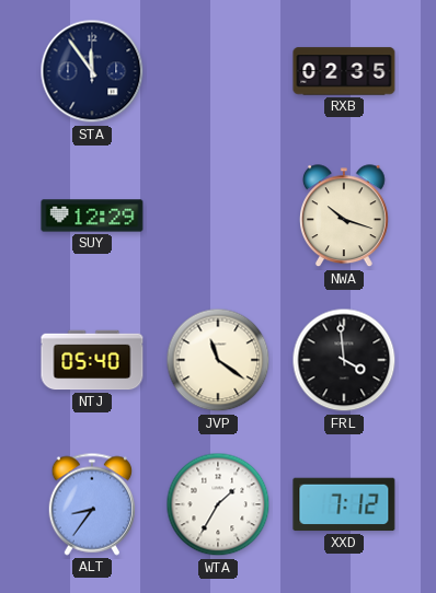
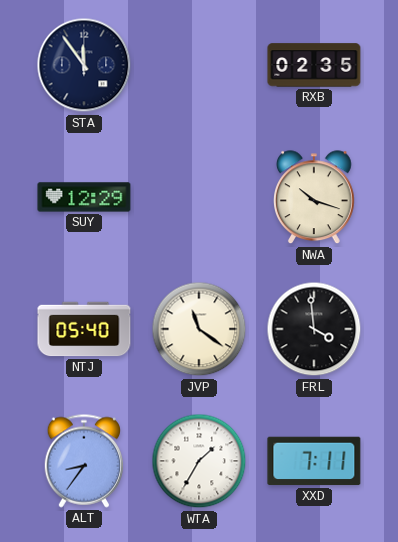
XXD: 7:12 -> 7:11 (314, 461)
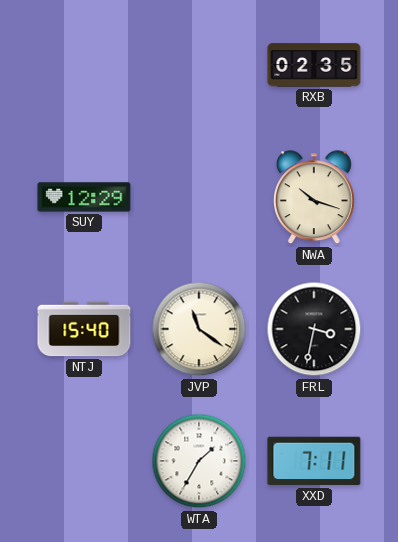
STA: 11:54 -> none (84, 65)
NTJ: 05:40 -> 15:40 (84, 329)
FRL: 3:59 -> 3:32 (314, 329)
ALT: 8:36 -> none (83, 461)
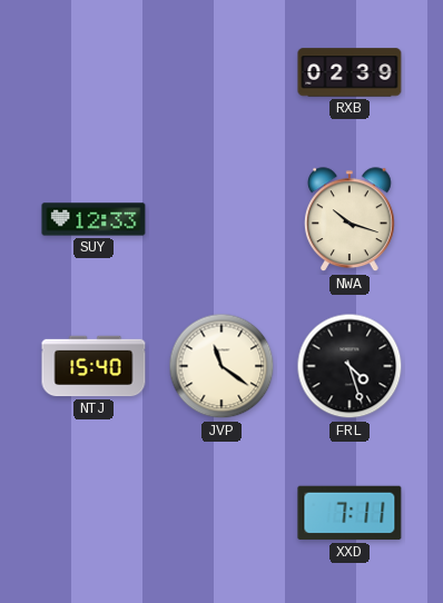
RXB: 02:35 -> 02:39 (350, 72)
SUY: 12:29 -> 12:33 (93, 219)
FRL: 3:32 -> 4:27 (350, 366)
WTA: 1:35 -> none (199, 461)
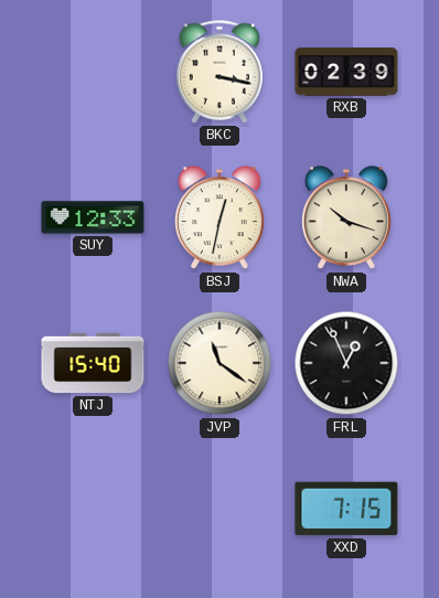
BKC: none -> 3:17 (218, 72)
BSJ: none -> 12:32 (221, 218)
FRL: 4:27 -> 12:56 (346, 363)
XXD: 7:11 -> 7:15 (346, 509)
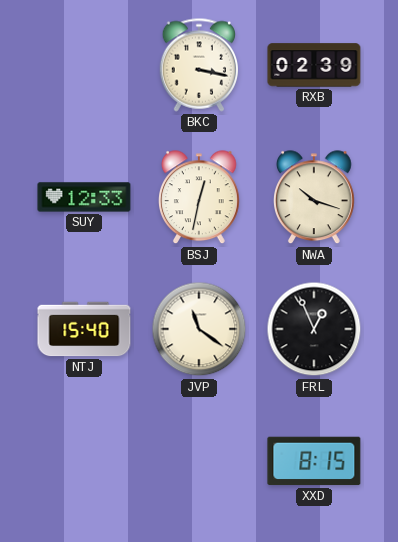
XXD: 7:15 -> 8:15 (314, 461)
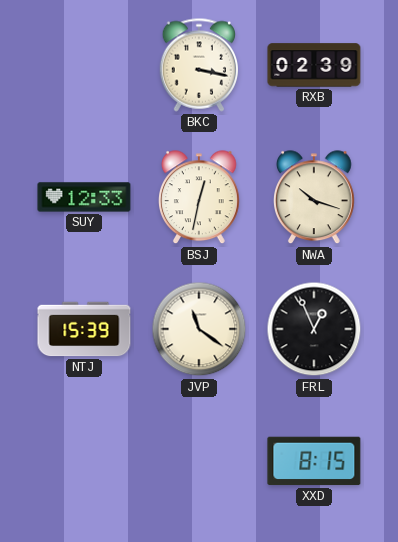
NTJ: 15:40 -> 15:39 (84, 329)
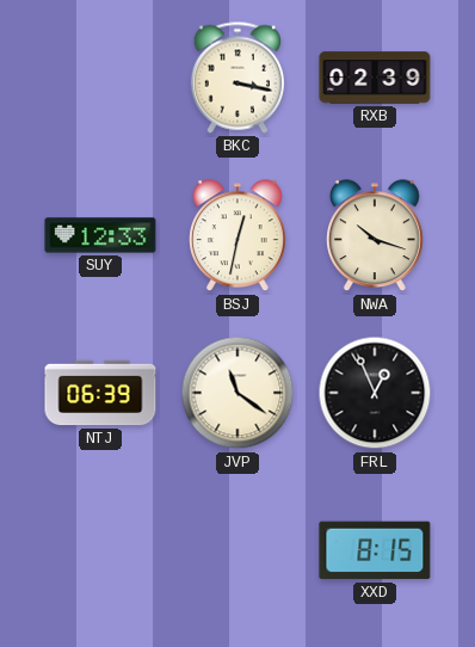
NTJ: 15:39 -> 06:39 (100, 393)
